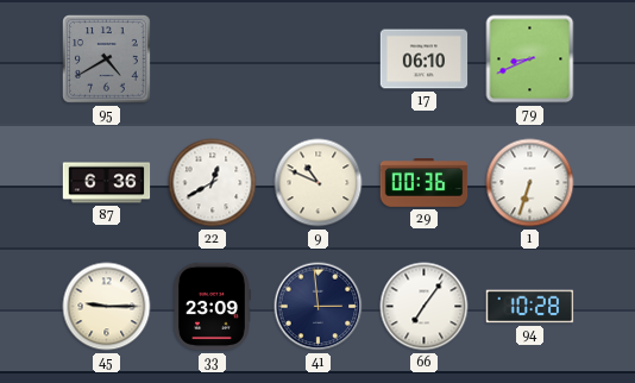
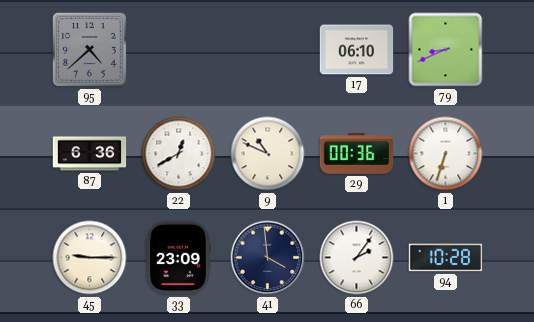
95: 4:40 -> 4:38 (90, 50)
41: 2:59 -> 3:59 (268, 258)
66: 7:06 -> 2:06 (357, 258)
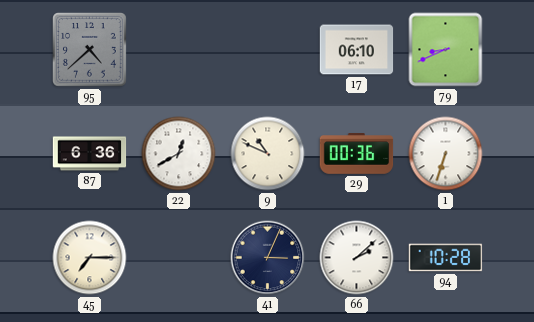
45: 9:15 -> 7:15 (90, 258)
33: 23:09 -> none (178, 258)
41: 3:59 -> 3:04 (268, 258)
66: 2:06 -> 2:08 (357, 258)
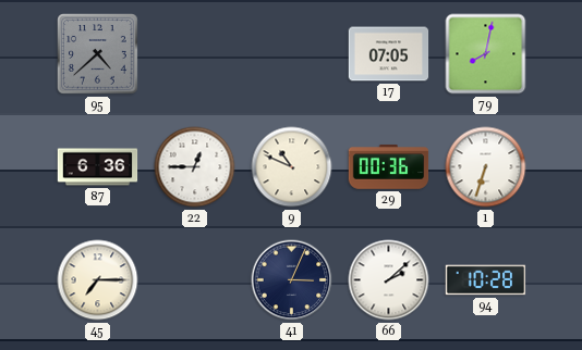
17: 06:10 -> 07:05 (389, 54)
79: 8:41 -> 8:02 (486, 54)
22: 12:40 -> 12:45 (195, 167)
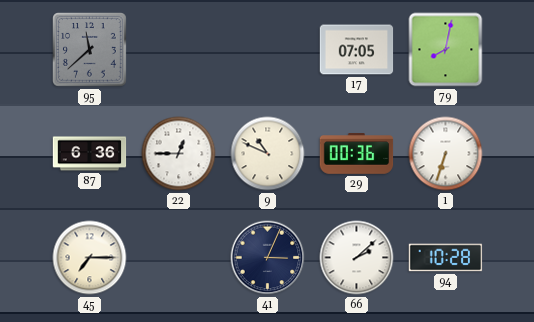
95: 4:38 -> 11:38 (90, 50)
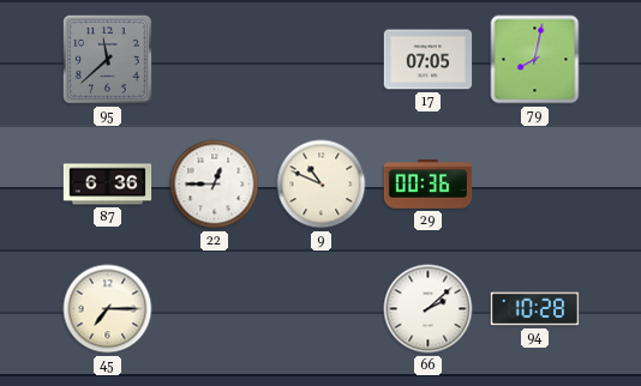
1: 6:33 -> none (446, 154)
41: 3:04 -> none (268, 258)
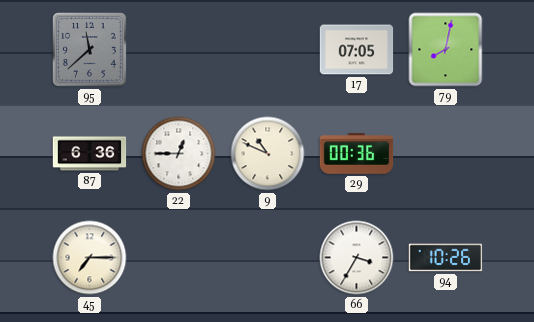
66: 2:08 -> 3:35 (357, 258)
94: 10:28 -> 10:26 (446, 258)
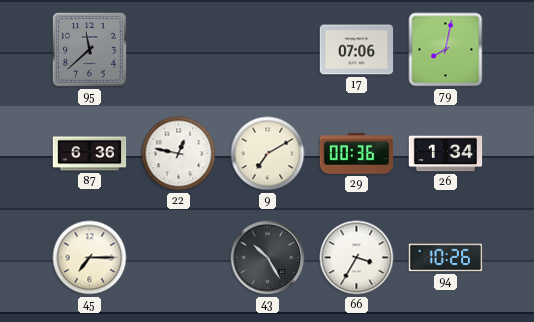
17: 07:05 -> 07:06 (357, 50)
22: 12:45 -> 12:47 (179, 154)
9: 10:49 -> 7:10 (268, 154)
26: none -> 1:34 (446, 154)
43: none -> 10:25 (268, 258)
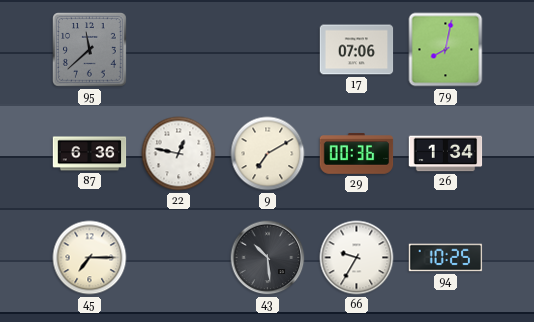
43: 10:25 -> 10:29 (268, 258)
66: 3:35 -> 9:35 (357, 258)
94: 10:26 -> 10:25 (446, 258)
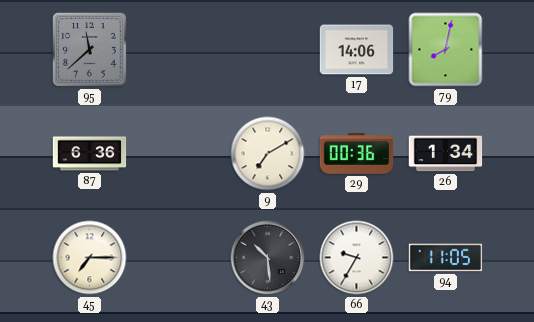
17: 07:06 -> 14:06 (357, 50)
22: 12:47 -> none (179, 154)
94: 10:25 -> 11:05 (446, 258)
